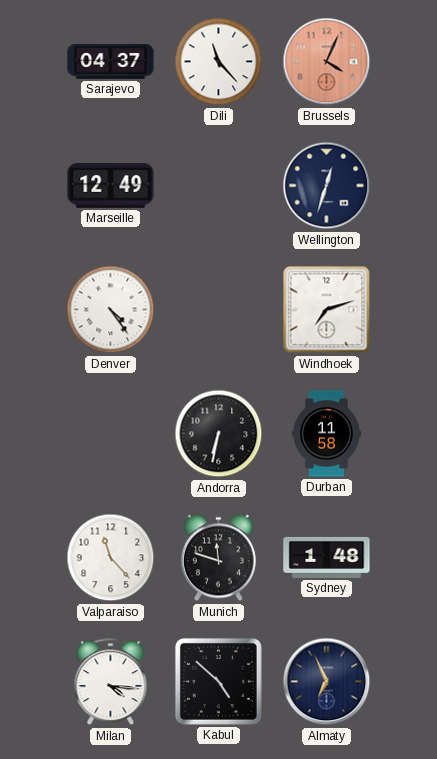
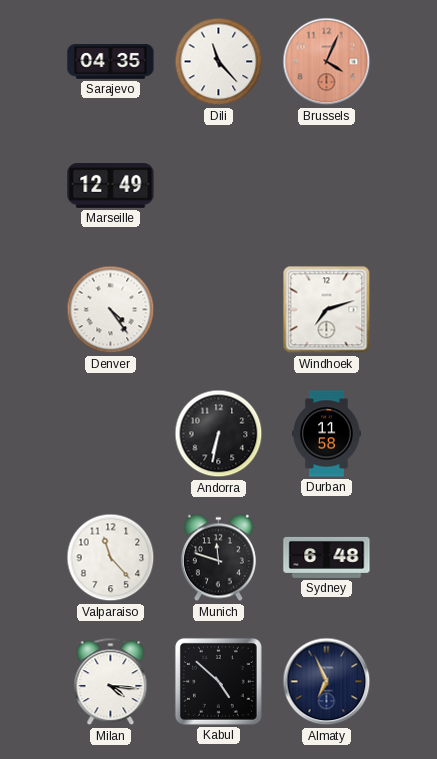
Sarajevo: 04:37 -> 04:35 (111, 62)
Wellington: 12:33 -> none (327, 186)
Sydney: 1:48 -> 6:48 (327, 557)
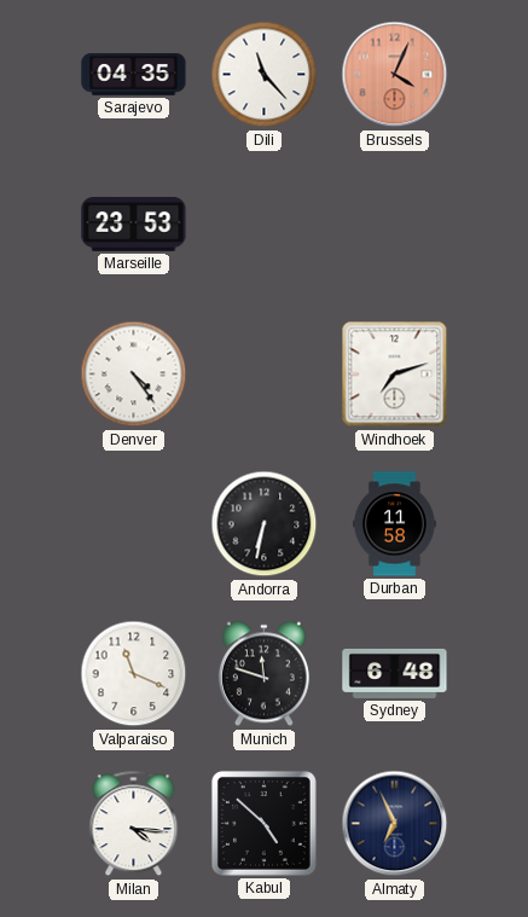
Marseille: 12:49 -> 23:53 (134, 225)
Valparaiso: 11:23 -> 11:19 (134, 674)
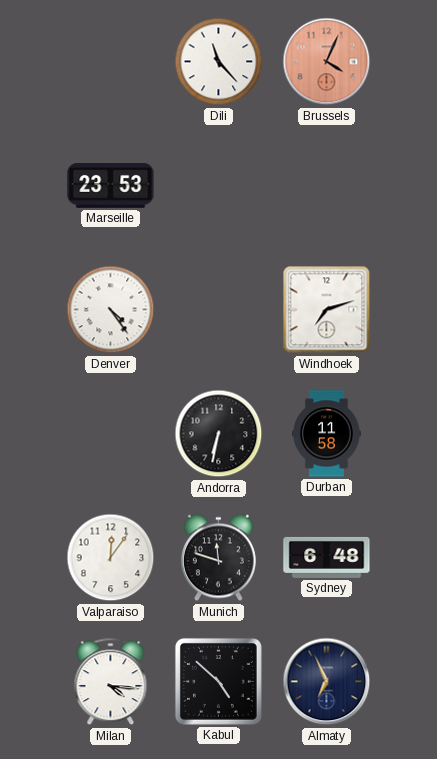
Sarajevo: 04:35 -> none (134, 75)
Valparaiso: 11:19 -> 12:06 (111, 558)
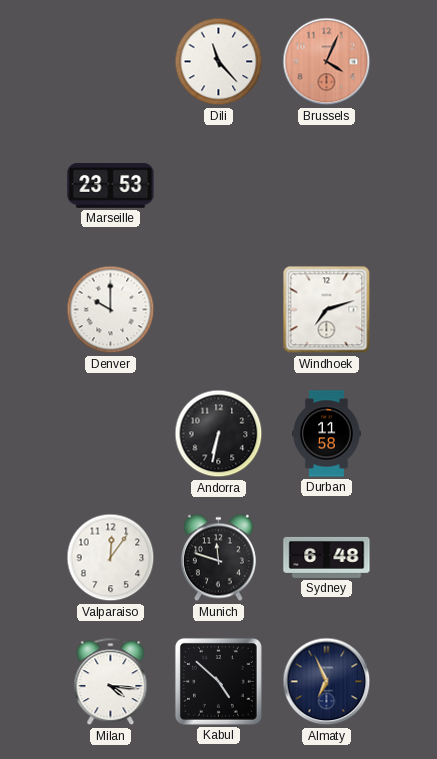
Denver: 4:24 -> 10:00 (111, 310)
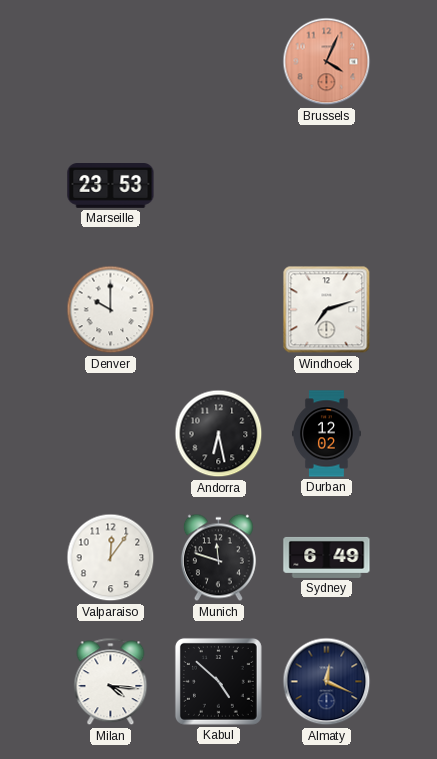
Dili: 11:23 -> none (219, 62)
Andorra: 6:32 -> 6:28 (219, 434)
Durban: 11:58 -> 12:02 (327, 434)
Sydney: 6:48 -> 6:49 (327, 557)
Almaty: 6:56 -> 12:19 (327, 682)
